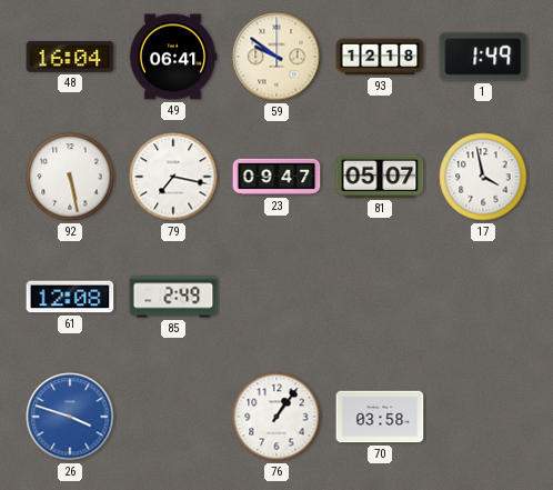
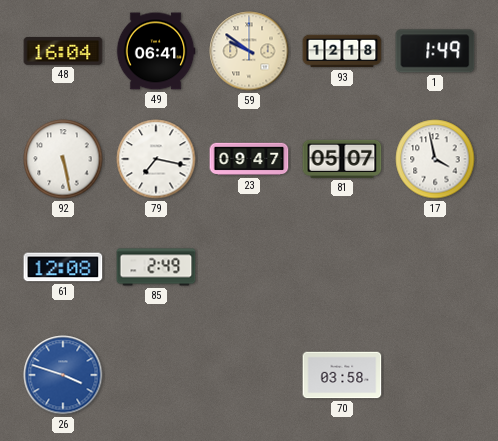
76: 1:06 -> none (276, 417)
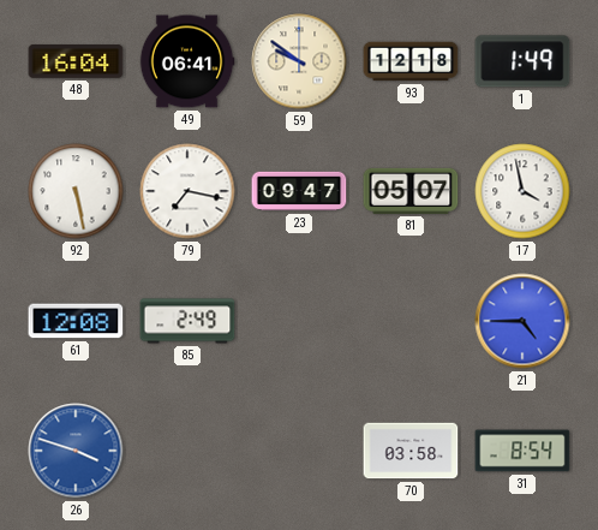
21: none -> 4:45 (522, 321)
31: none -> 8:54 (522, 451)
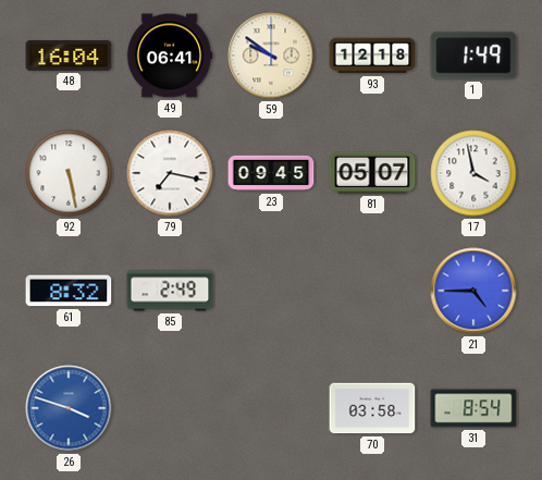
23: 09:47 -> 09:45 (271, 173)
61: 12:08 -> 8:32 (69, 291)
